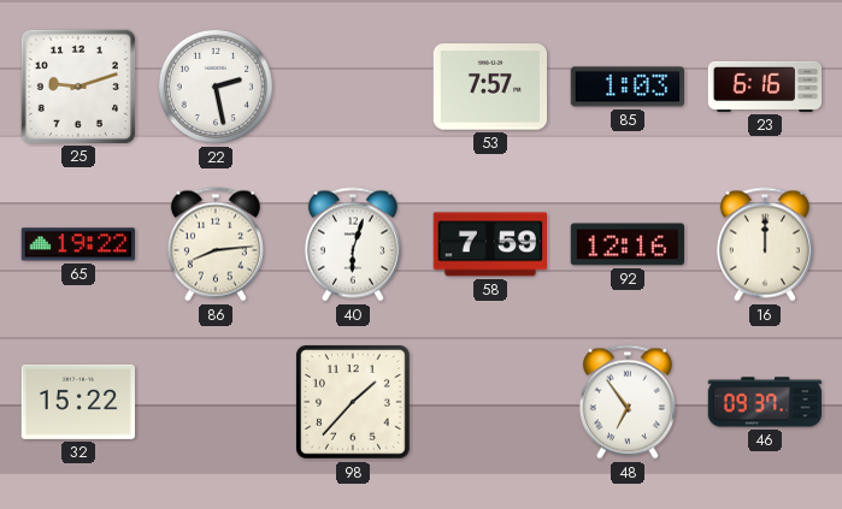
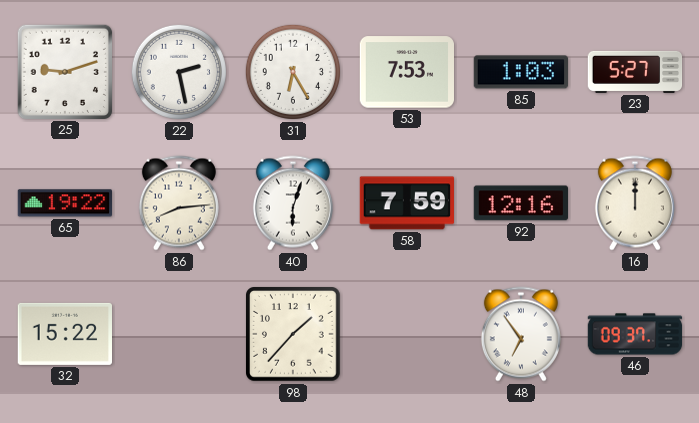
31: none -> 6:25 (293, 72)
53: 7:57 -> 7:53 (406, 72)
23: 6:16 -> 5:27 (635, 72)
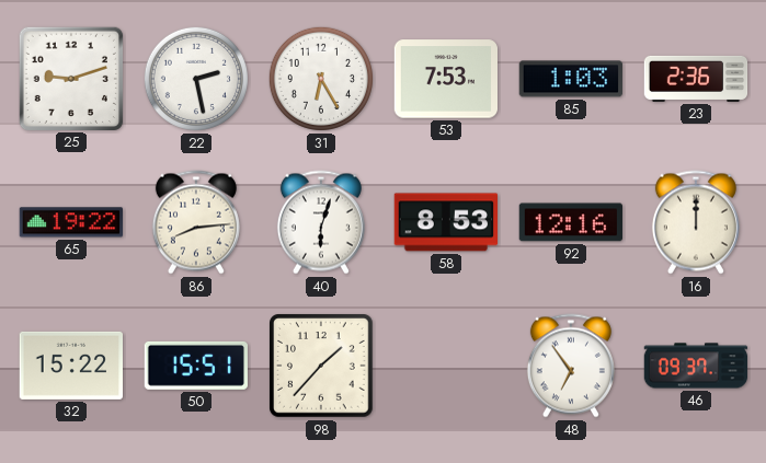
23: 5:27 -> 2:36 (696, 79)
58: 7:59 -> 8:53 (445, 222)
50: none -> 15:51 (195, 366)
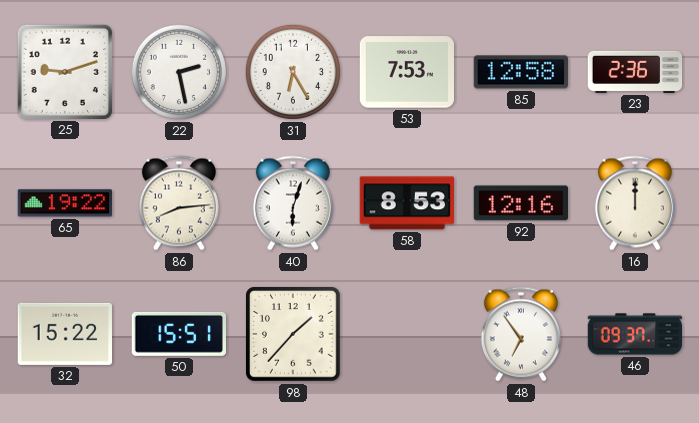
85: 1:03 -> 12:58 (520, 72)
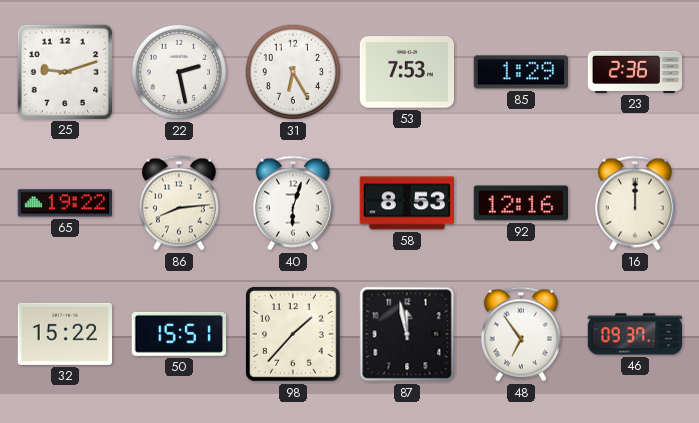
85: 12:58 -> 1:29 (520, 72)
87: none -> 11:58 (407, 334)
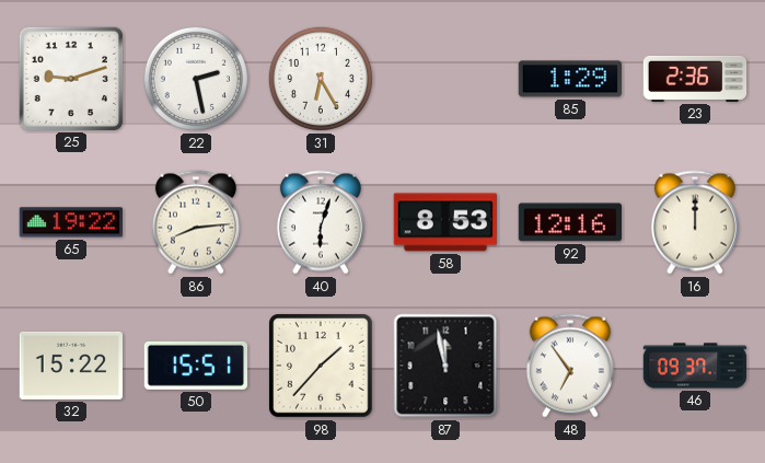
53: 7:53 -> none (406, 72)
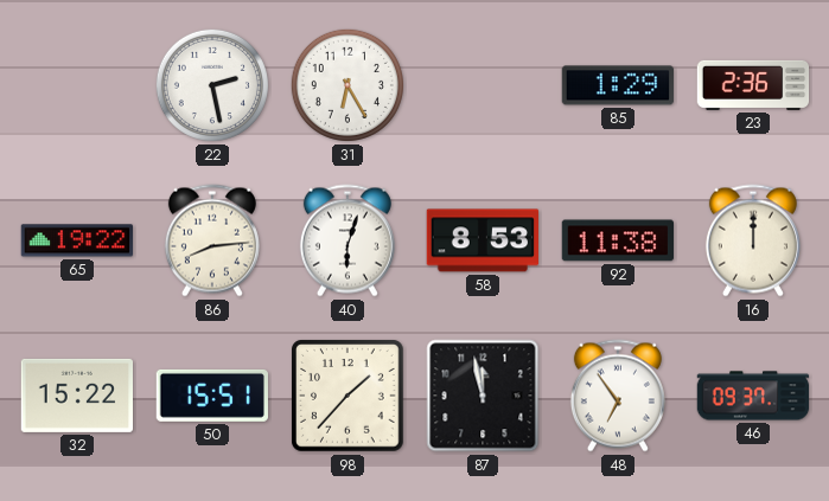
25: 9:12 -> none (70, 78)
92: 12:16 -> 11:38 (617, 240)
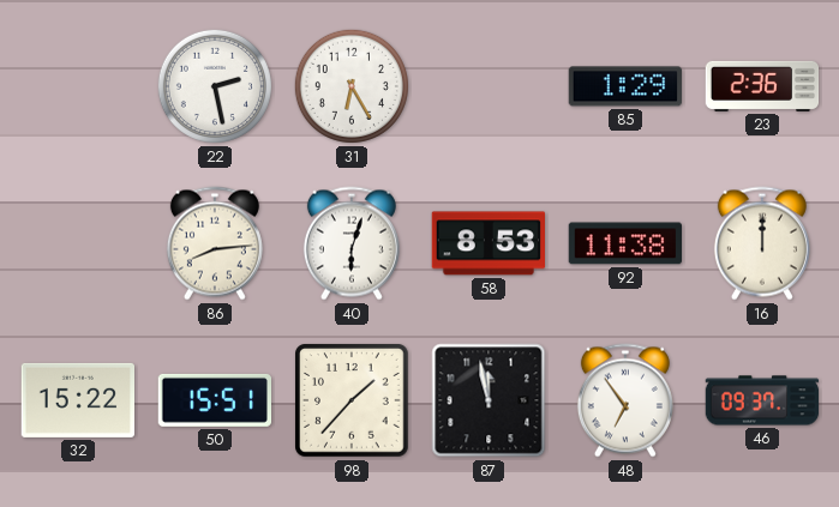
65: 19:22 -> none (76, 240)
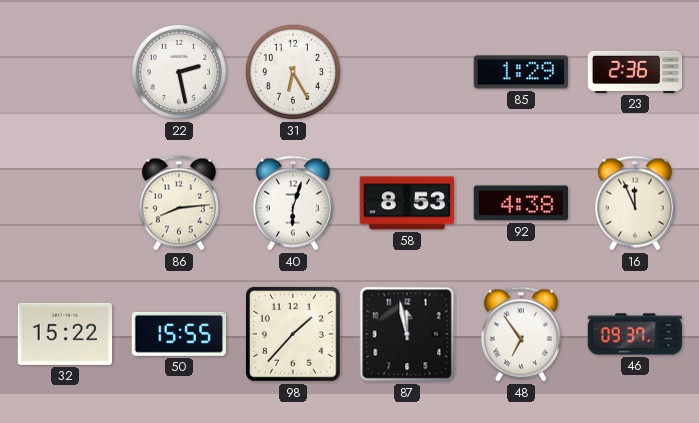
92: 11:38 -> 4:38 (520, 203)
16: 12:00 -> 11:56 (635, 203)
50: 15:51 -> 15:55 (178, 334)
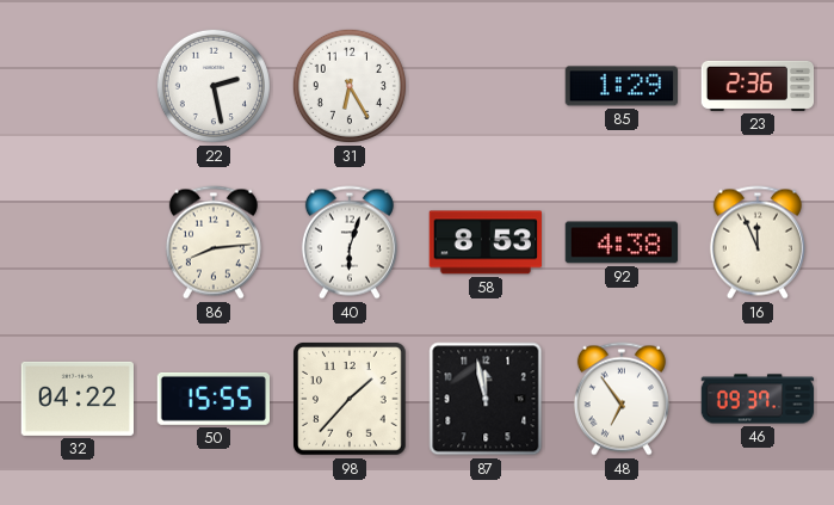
32: 15:22 -> 04:22 (76, 399)
